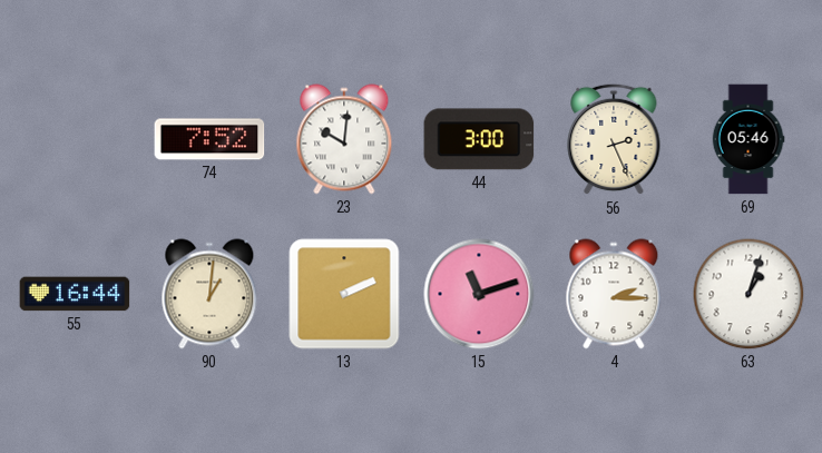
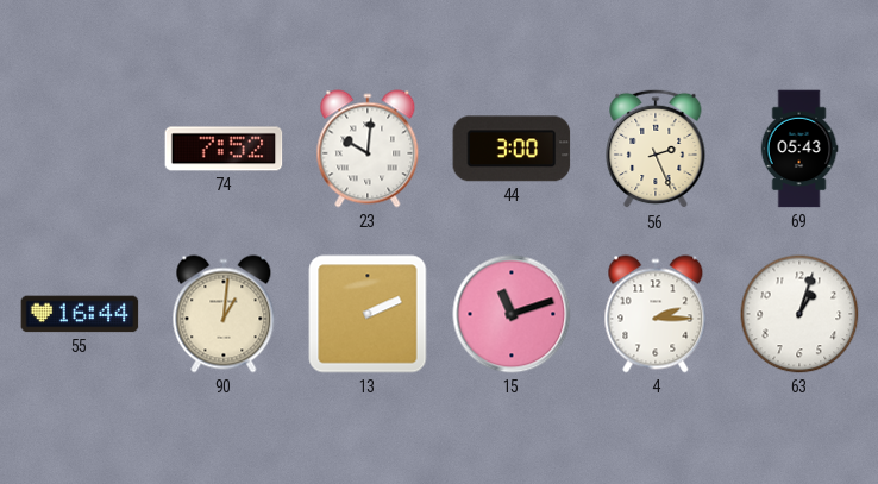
69: 05:46 -> 05:43 (799, 149)
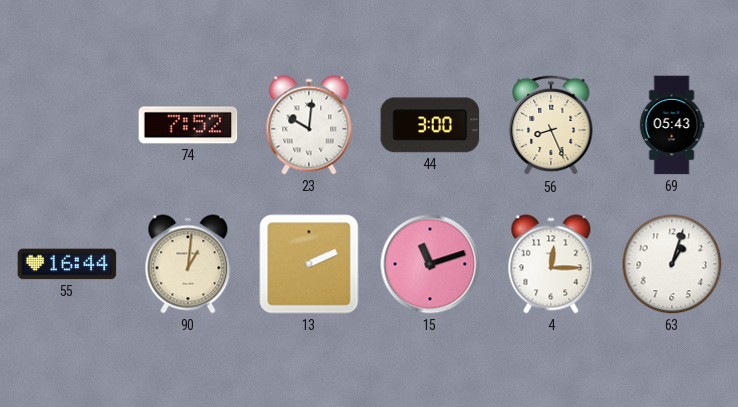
56: 2:26 -> 8:26 (551, 125)
4: 2:15 -> 12:15 (551, 264)
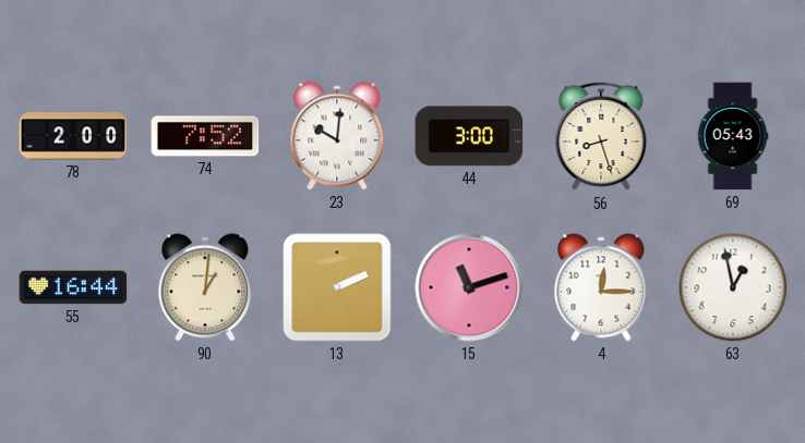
78: none -> 2:00 (73, 136)
56: 8:26 -> 8:27 (601, 136)
63: 1:03 -> 12:58 (733, 287)
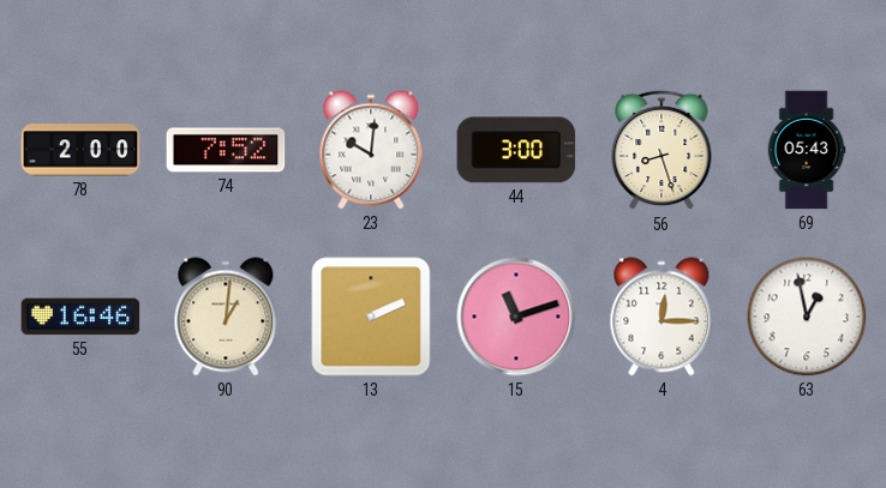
55: 16:44 -> 16:46 (80, 317)
